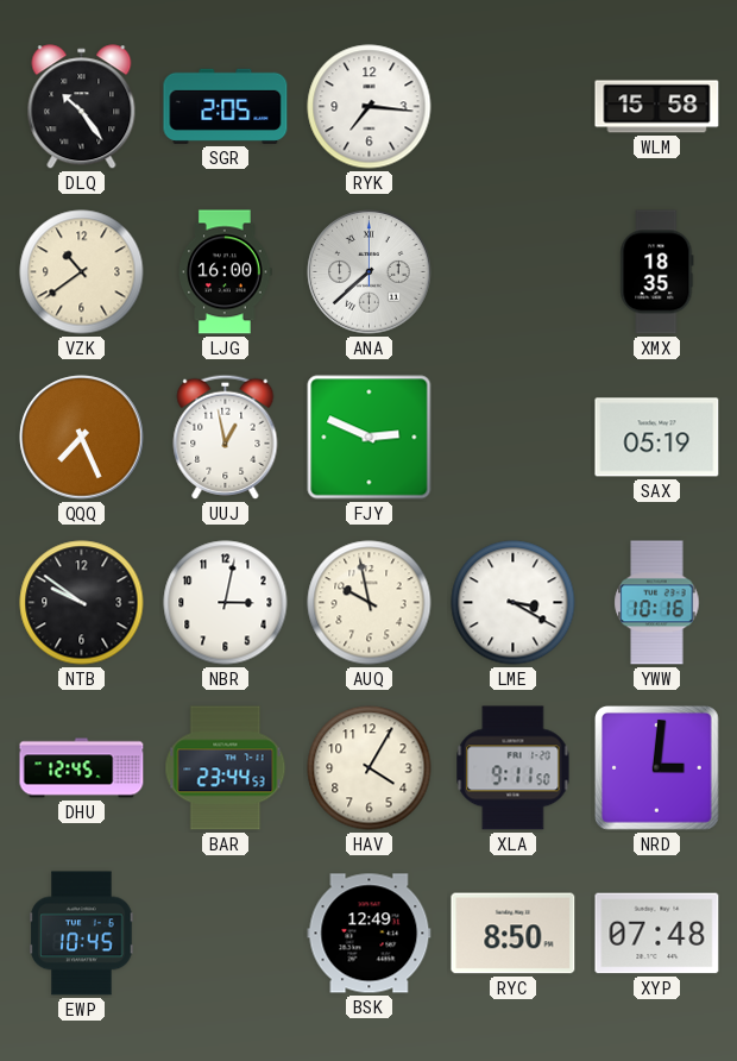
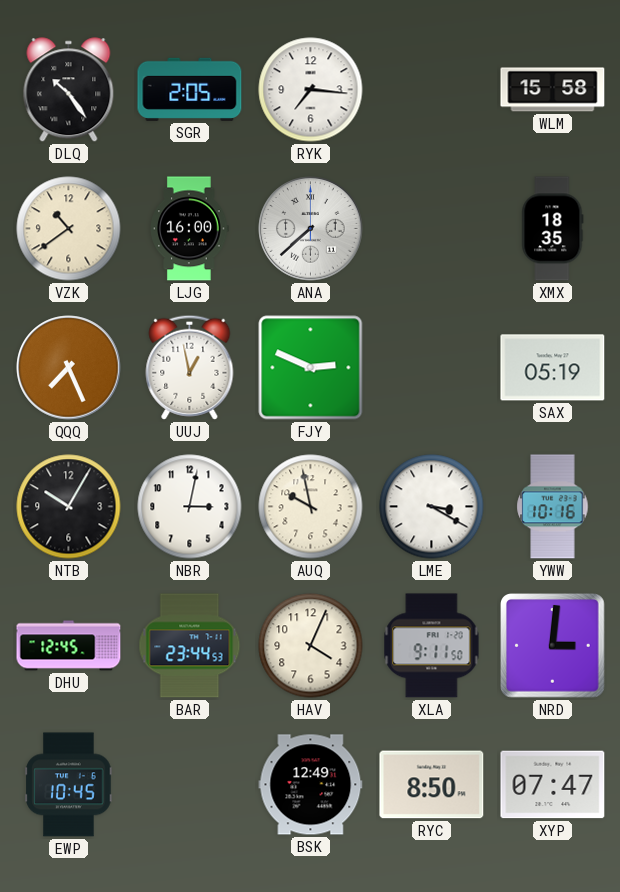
NTB: 9:51 -> 10:05 (69, 507)
HAV: 4:05 -> 4:04 (311, 646)
XYP: 07:48 -> 07:47 (553, 785)
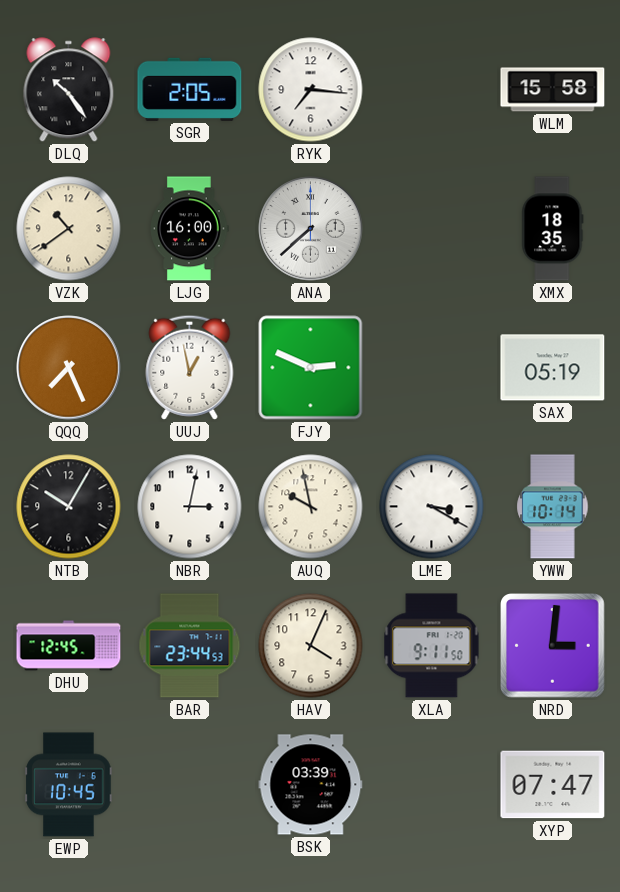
YWW: 10:16 -> 10:14 (553, 507)
BSK: 12:49 -> 03:39 (311, 785)
RYC: 8:50 -> none (432, 785)
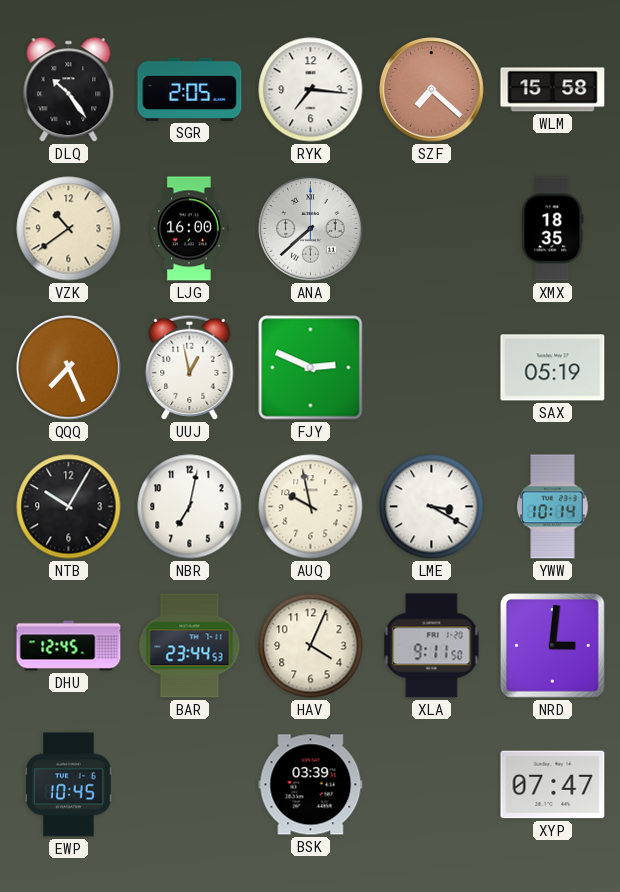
SZF: none -> 7:22 (432, 90)
NBR: 3:02 -> 7:02 (190, 507)
